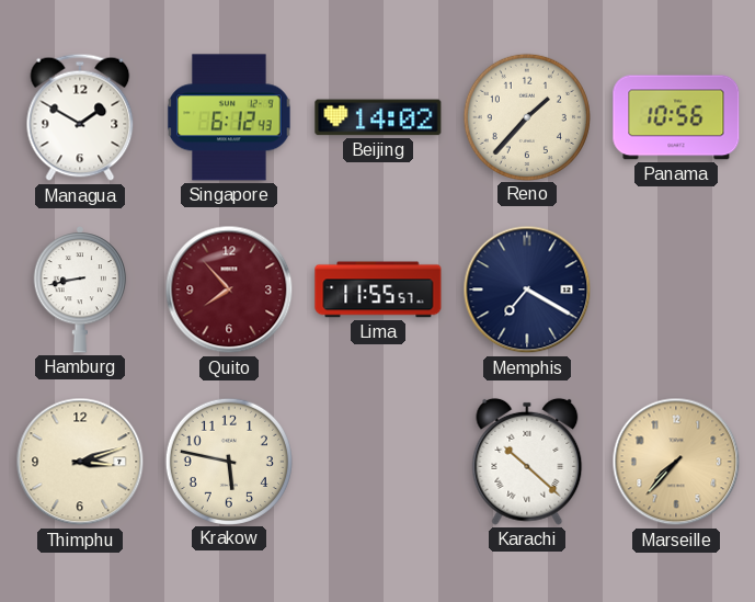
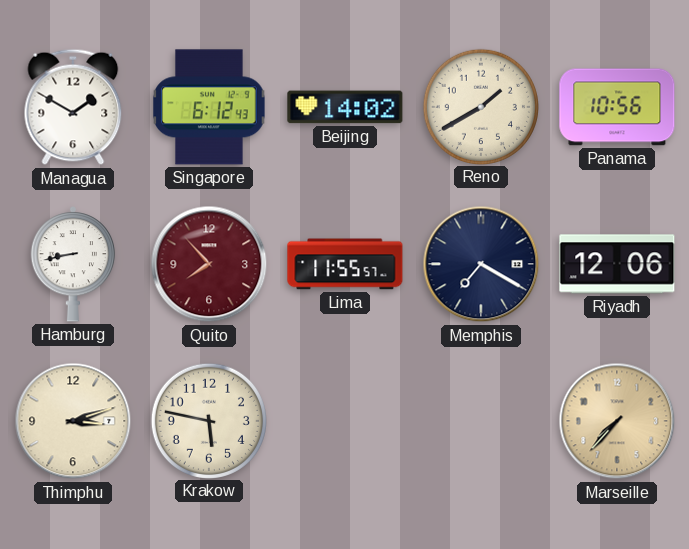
Reno: 1:37 -> 1:40 (480, 106)
Riyadh: none -> 12:06 (617, 264)
Karachi: 10:22 -> none (527, 462)
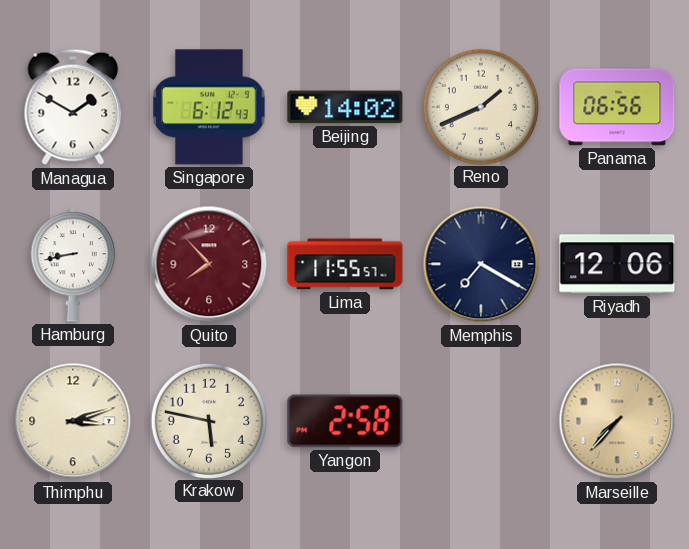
Reno: 1:40 -> 1:41 (480, 106)
Panama: 10:56 -> 06:56 (617, 107)
Yangon: none -> 2:58 (345, 421)
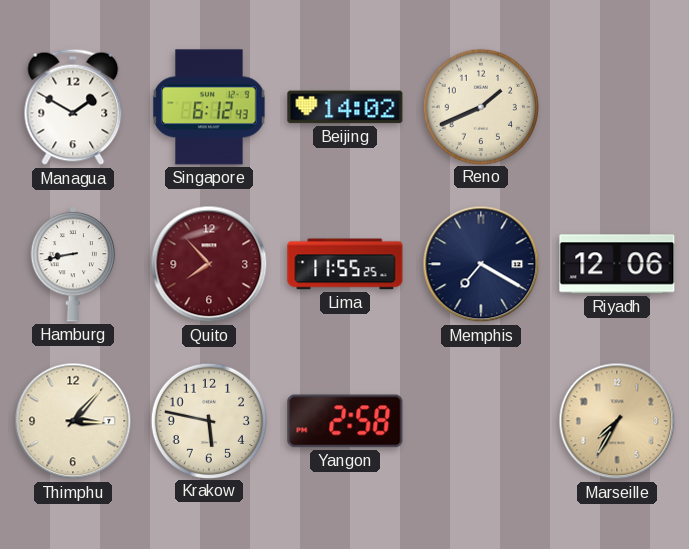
Panama: 06:56 -> none (617, 107)
Lima: 11:55:57 -> 11:55:25 (345, 264)
Thimphu: 3:12 -> 3:07 (73, 421)
Marseille: 7:37 -> 7:35 (617, 421)
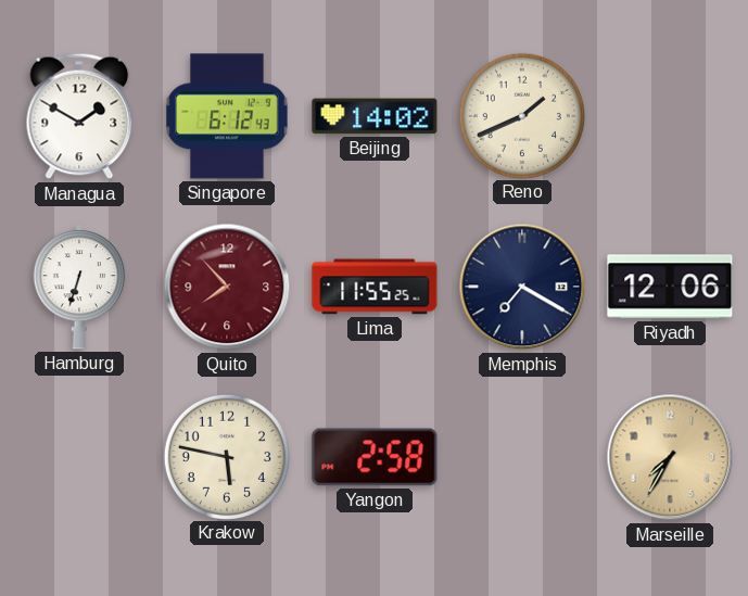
Hamburg: 8:43 -> 6:33 (79, 288)
Thimphu: 3:07 -> none (73, 421)
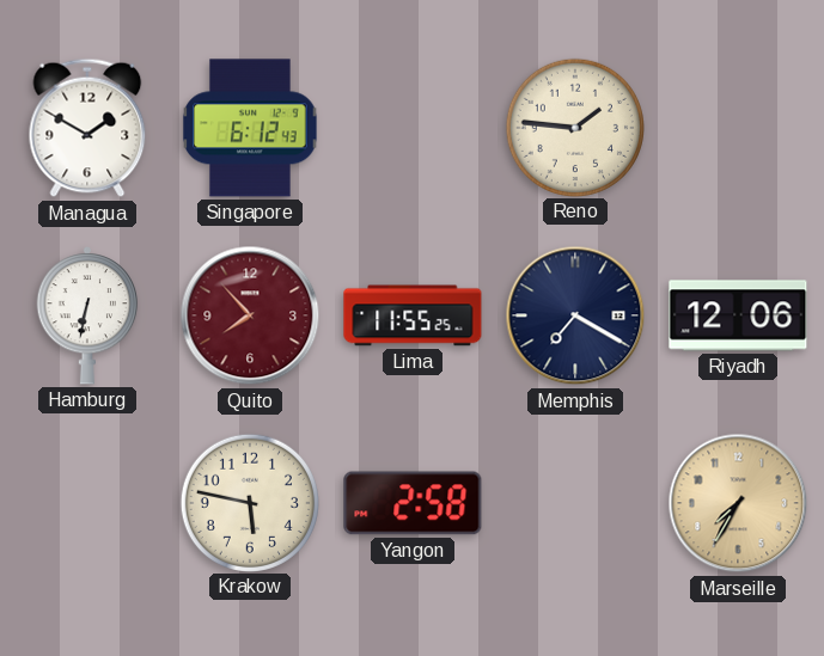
Beijing: 14:02 -> none (375, 116)
Reno: 1:41 -> 1:46 (574, 127)
Hamburg: 6:33 -> 6:32 (87, 317)
